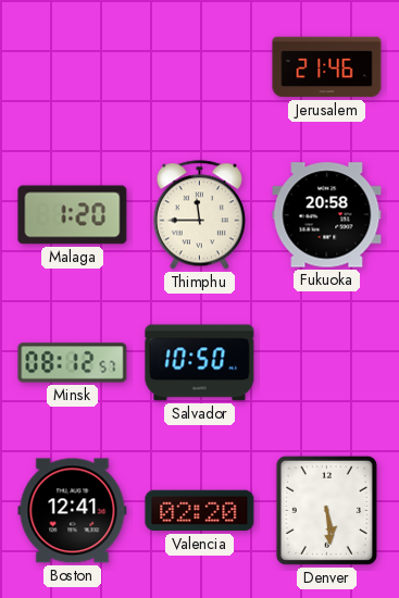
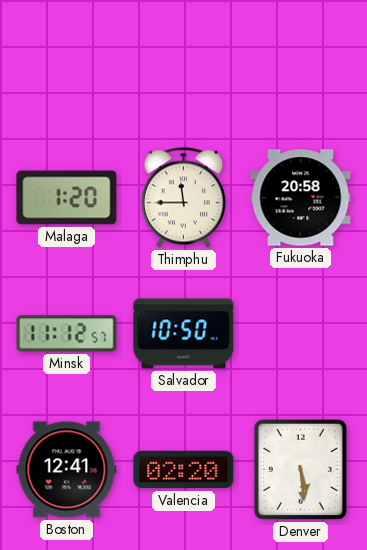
Jerusalem: 21:46 -> none (327, 67)
Minsk: 08:12 -> 11:12 (67, 334)
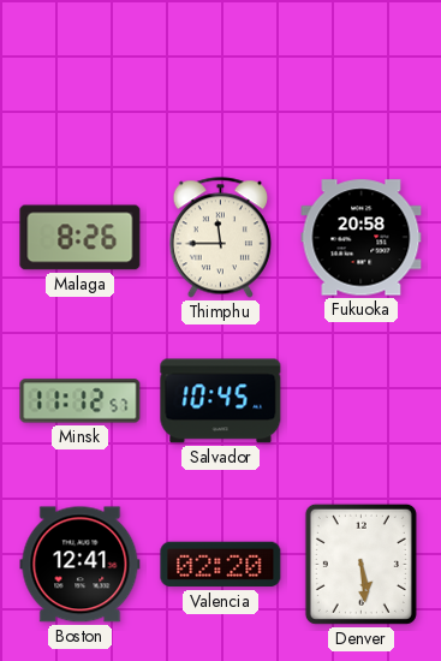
Malaga: 1:20 -> 8:26 (81, 238)
Salvador: 10:50 -> 10:45 (221, 401)
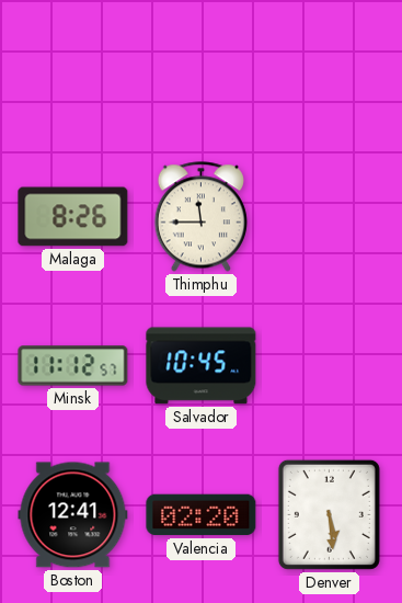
Fukuoka: 20:58 -> none (362, 238)
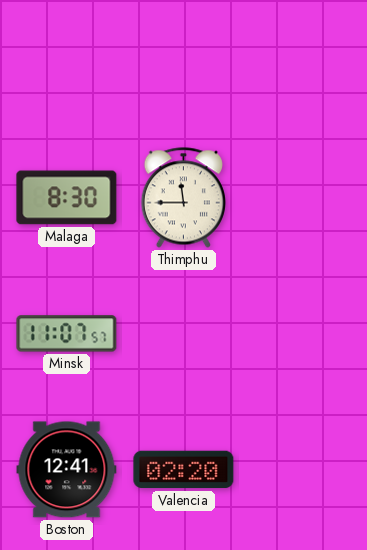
Malaga: 8:26 -> 8:30 (67, 198)
Minsk: 11:12 -> 11:07 (67, 334)
Salvador: 10:45 -> none (202, 366)
Denver: 5:29 -> none (329, 514)
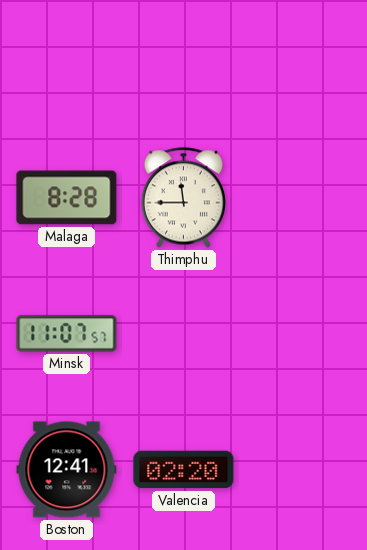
Malaga: 8:30 -> 8:28 (67, 198)
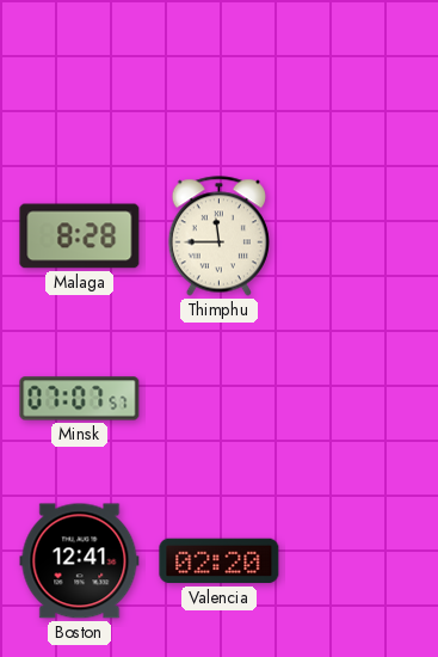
Minsk: 11:07 -> 07:07 (80, 399)
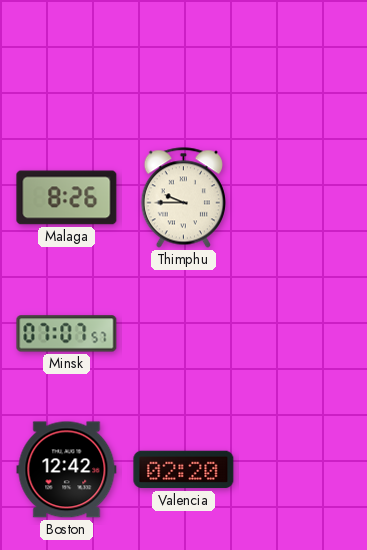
Malaga: 8:28 -> 8:26 (67, 198)
Thimphu: 11:45 -> 9:45 (183, 198)
Boston: 12:41 -> 12:42 (67, 470)
